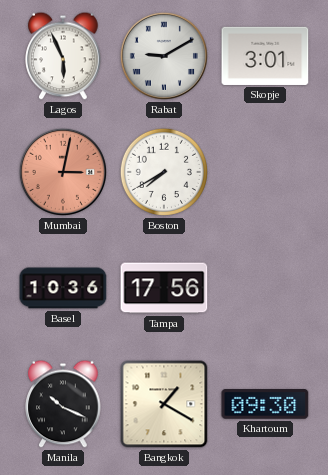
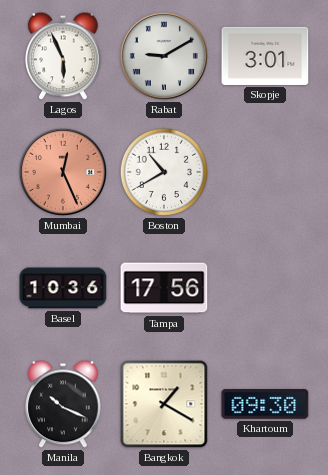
Mumbai: 3:02 -> 12:26 (63, 172)
Boston: 7:40 -> 10:40 (164, 172)
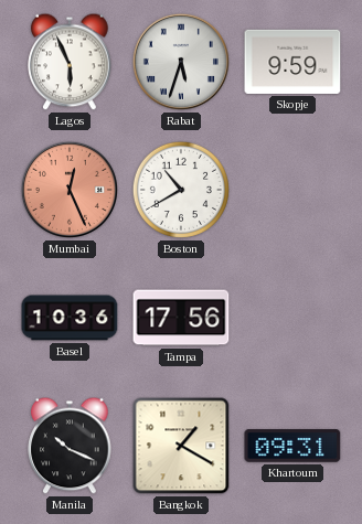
Rabat: 9:10 -> 5:33 (181, 62)
Skopje: 3:01 -> 9:59 (292, 62)
Khartoum: 09:30 -> 09:31 (292, 447)
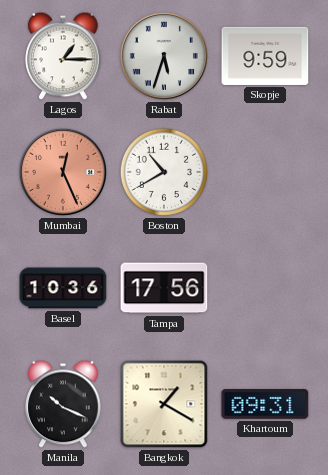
Lagos: 5:56 -> 1:15 (63, 56)
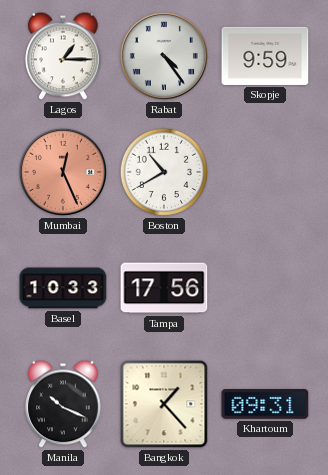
Rabat: 5:33 -> 4:24 (164, 56)
Basel: 10:36 -> 10:33 (63, 288)
Bangkok: 1:20 -> 1:23 (164, 404)
